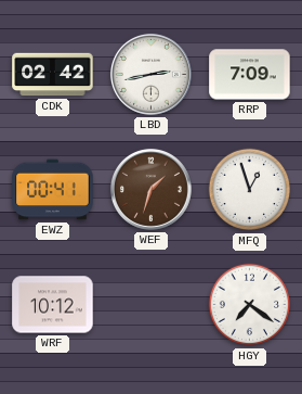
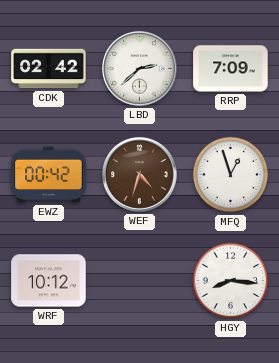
LBD: 2:43 -> 2:38 (139, 68)
EWZ: 00:41 -> 00:42 (49, 175)
WEF: 1:33 -> 4:33 (139, 174)
HGY: 7:21 -> 8:16 (231, 281)
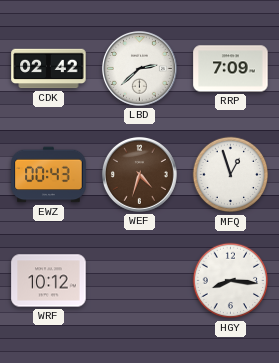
EWZ: 00:42 -> 00:43 (49, 175)
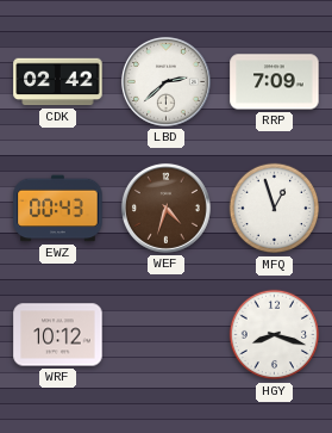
HGY: 8:16 -> 8:18 (275, 335)
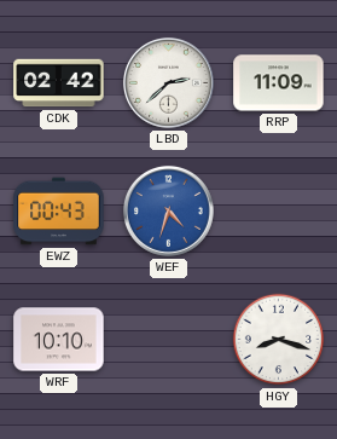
RRP: 7:09 -> 11:09 (279, 83)
WEF dial: brown -> blue (168, 210)
MFQ: 12:57 -> none (275, 209)
WRF: 10:12 -> 10:10 (59, 340)
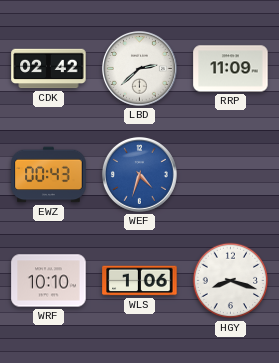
WLS: none -> 1:06 (140, 281)
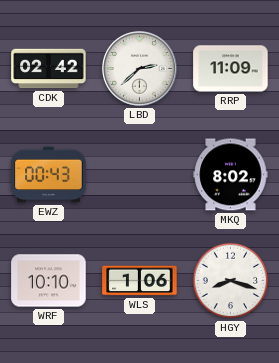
WEF: 4:33 -> none (139, 174)
MKQ: none -> 8:02 (231, 175)
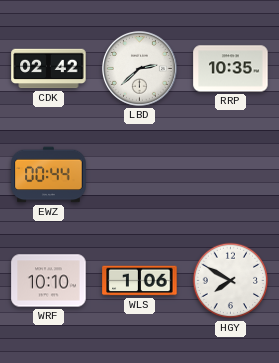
RRP: 11:09 -> 10:35 (231, 69)
EWZ: 00:43 -> 00:44 (49, 175)
MKQ: 8:02 -> none (231, 175)
HGY: 8:18 -> 7:50 (231, 281)
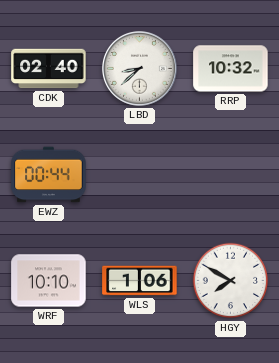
CDK: 02:42 -> 02:40 (49, 69)
LBD: 2:38 -> 8:38 (139, 68)
RRP: 10:35 -> 10:32 (231, 69)
